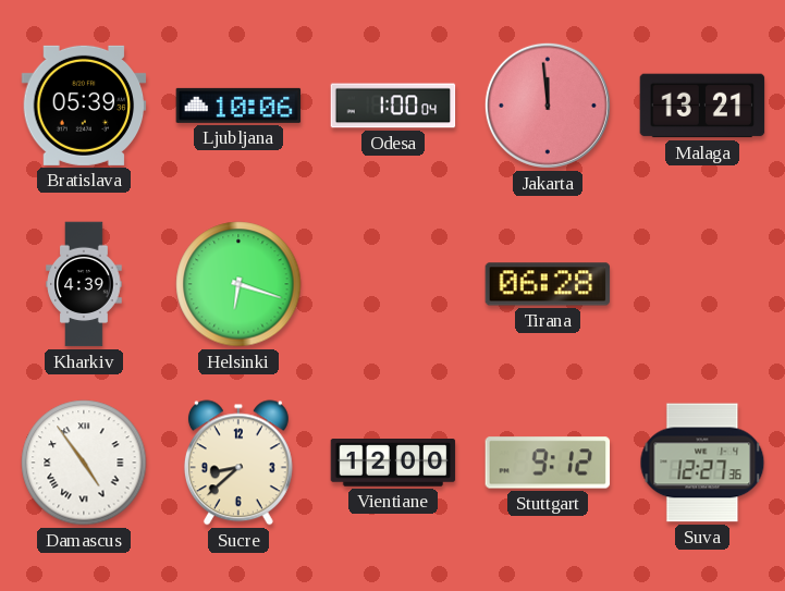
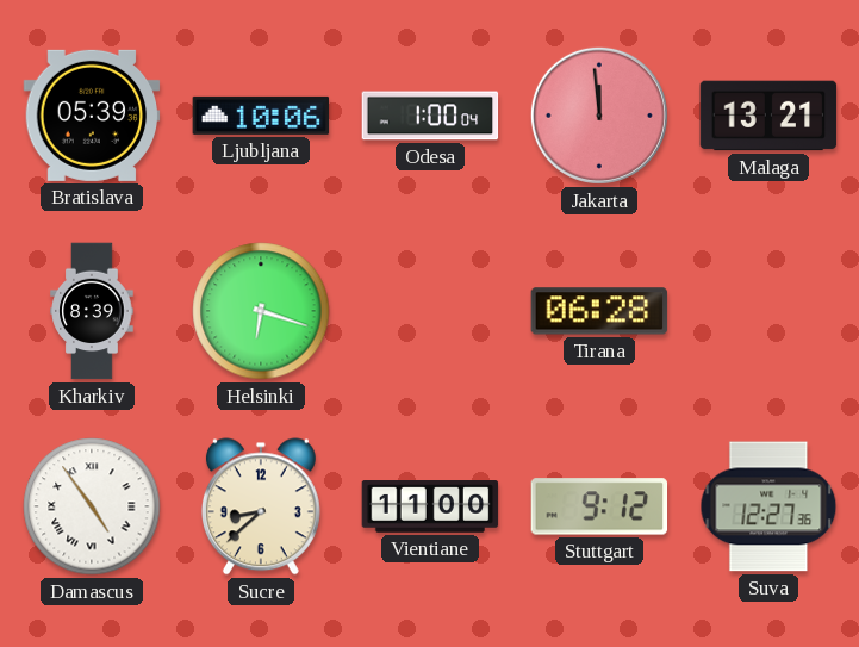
Kharkiv: 4:39 -> 8:39 (92, 311)
Vientiane: 12:00 -> 11:00 (430, 506)
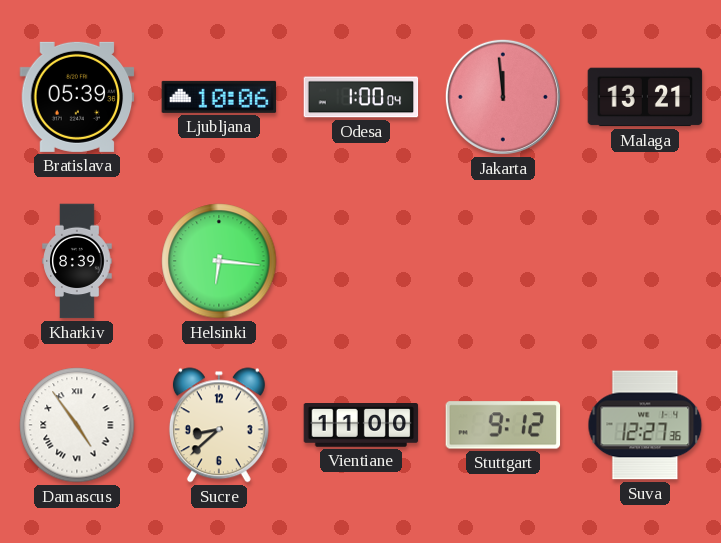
Helsinki: 6:18 -> 6:16 (219, 261)
Tirana: 06:28 -> none (599, 311)
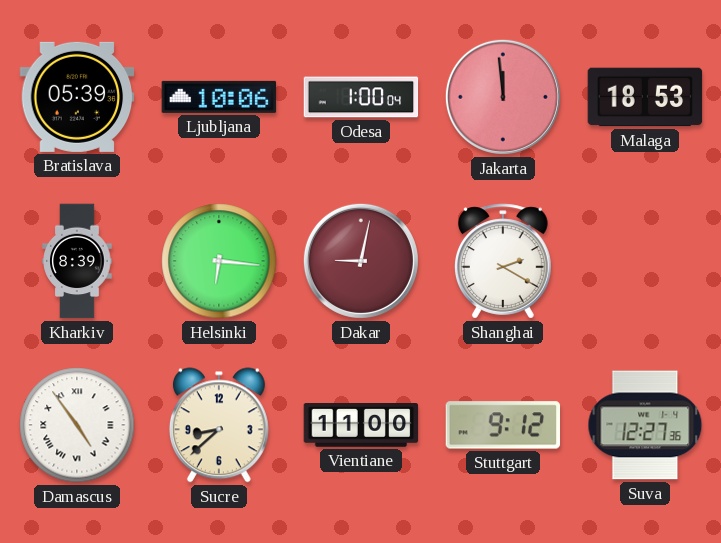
Malaga: 13:21 -> 18:53 (645, 97)
Dakar: none -> 9:02 (361, 261)
Shanghai: none -> 2:20 (503, 261)
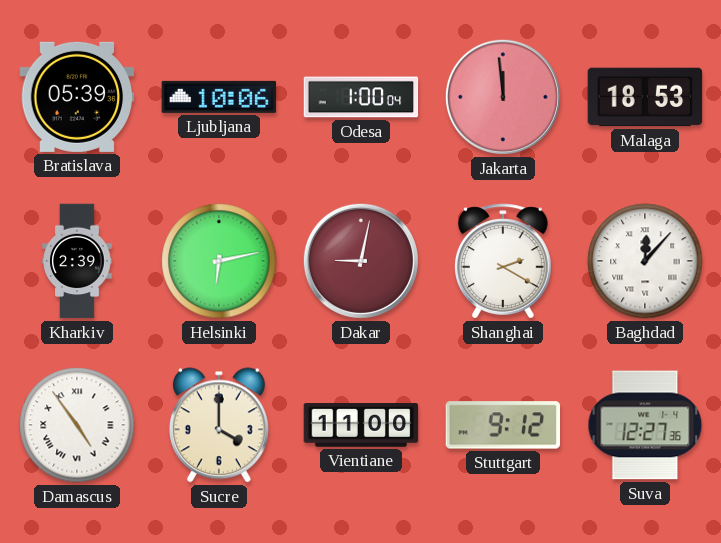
Kharkiv: 8:39 -> 2:39 (77, 261)
Helsinki: 6:16 -> 6:13 (219, 261)
Baghdad: none -> 12:07 (645, 261)
Sucre: 8:38 -> 4:00 (219, 425)
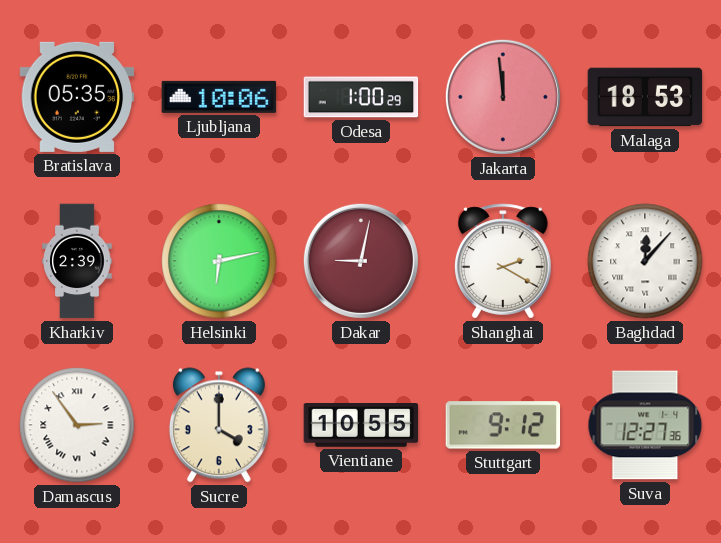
Bratislava: 05:39 -> 05:35 (77, 97)
Odesa: 1:00:04 -> 1:00:29 (361, 97)
Damascus: 4:54 -> 2:54 (77, 425)
Vientiane: 11:00 -> 10:55 (361, 425)
